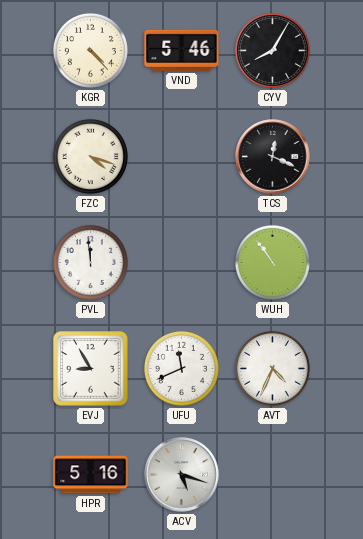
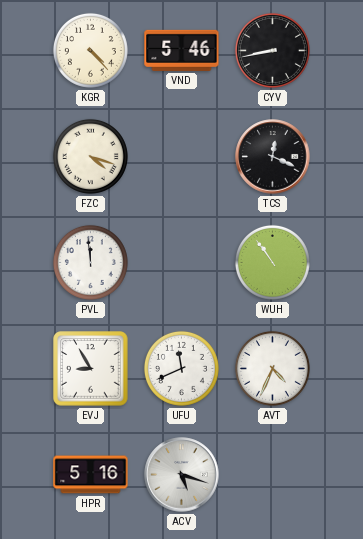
CYV: 8:05 -> 8:43 (272, 50)
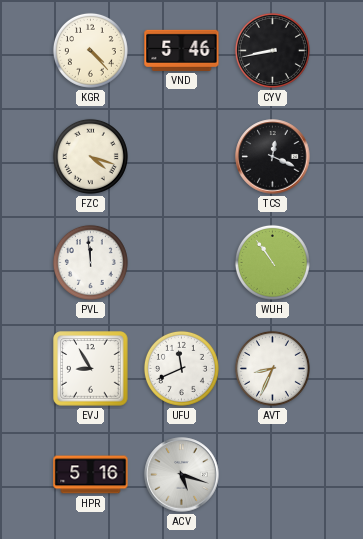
AVT: 4:34 -> 8:34 (272, 368)
